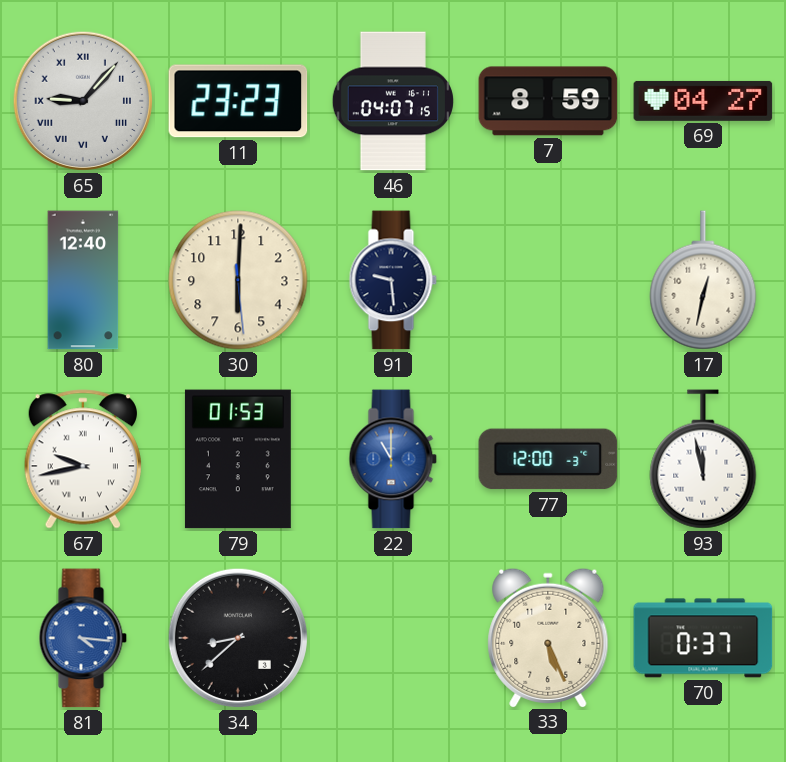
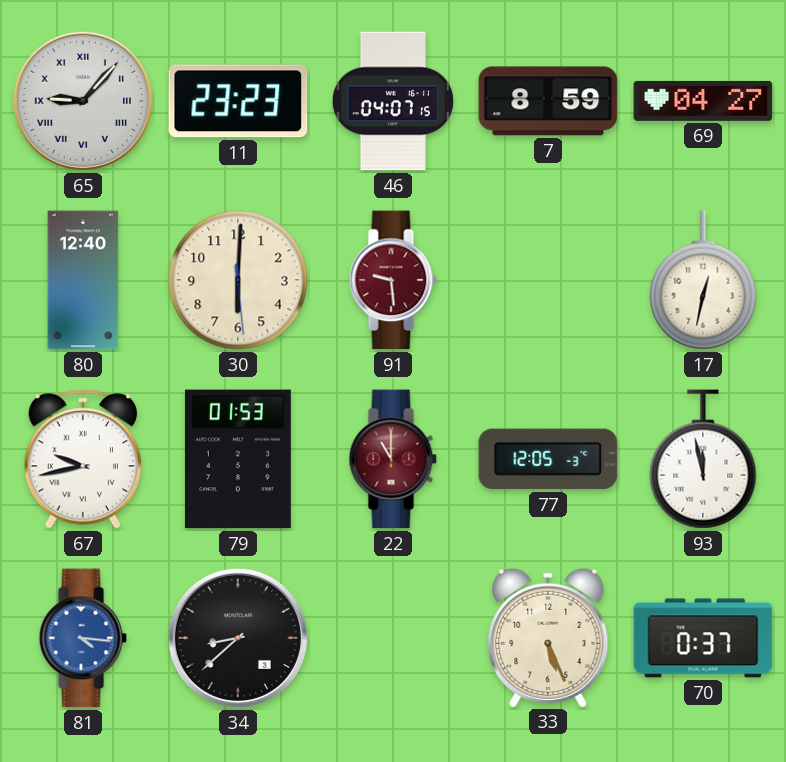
91 dial: navy -> burgundy (393, 280)
22 dial: blue -> burgundy (393, 459)
77: 12:00 -> 12:05 (548, 459)
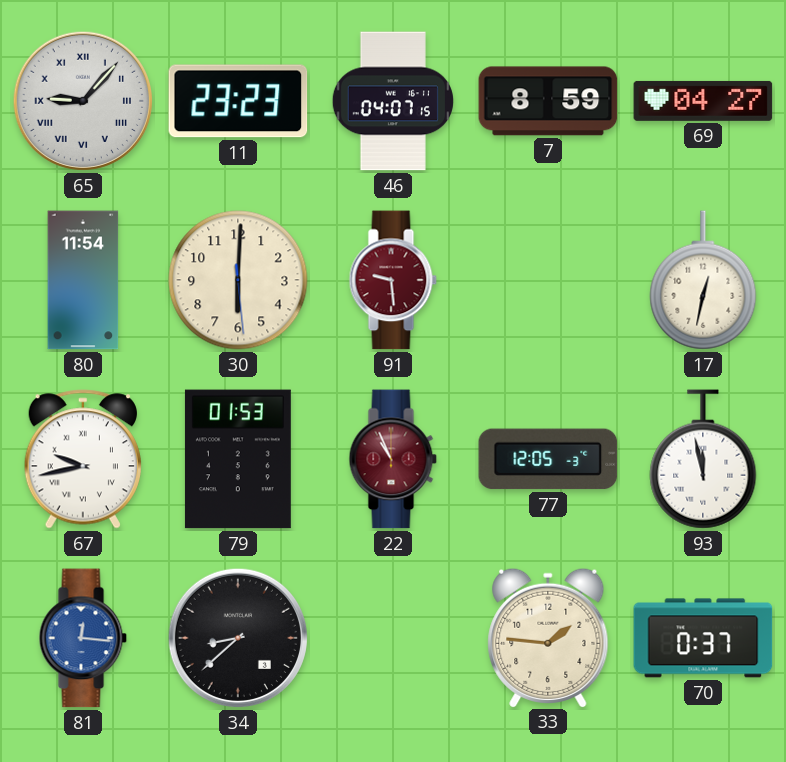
80: 12:40 -> 11:54 (83, 280)
22: 11:00 -> 10:56 (393, 459)
81: 4:16 -> 12:16 (83, 638)
33: 5:26 -> 1:46 (548, 637)
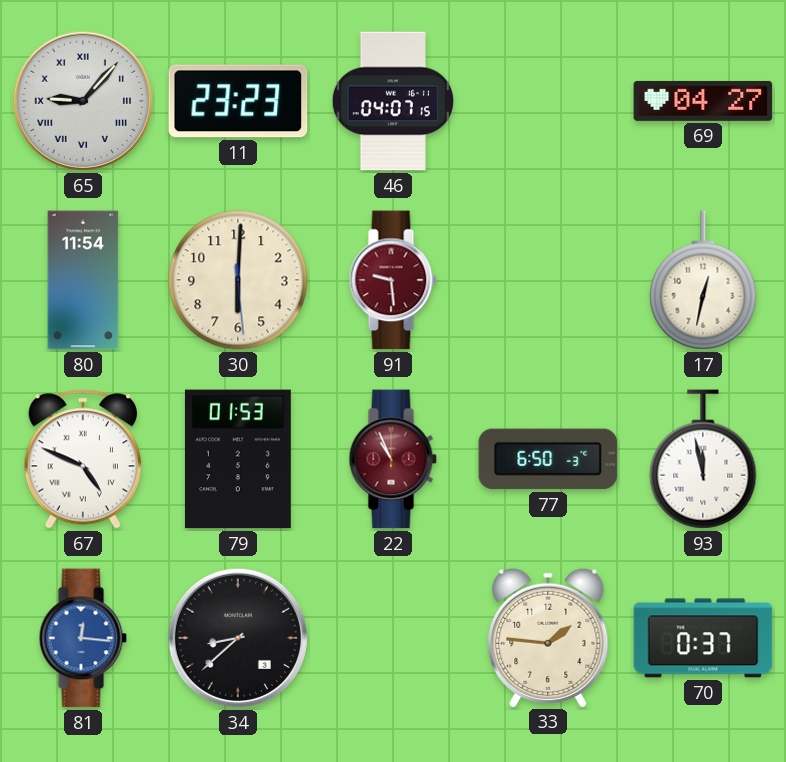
7: 8:59 -> none (548, 101)
67: 9:43 -> 4:49 (83, 459)
77: 12:05 -> 6:50 (548, 459)
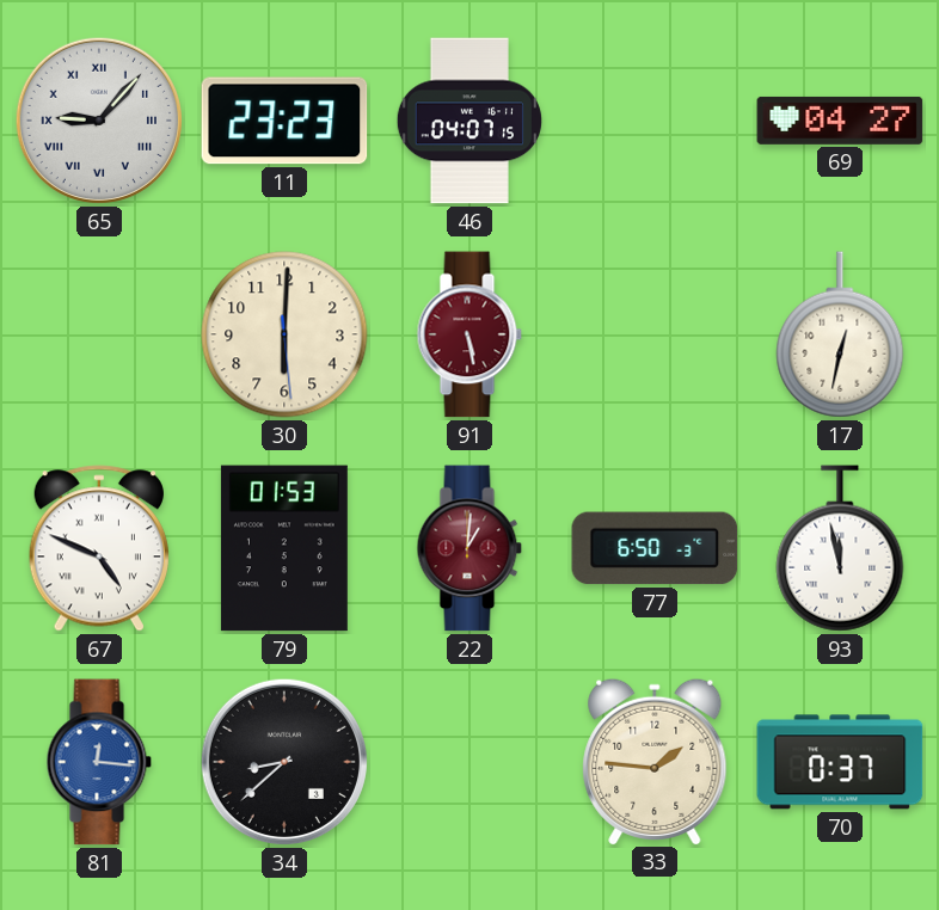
80: 11:54 -> none (83, 280)
91: 9:29 -> 5:28 (469, 334)
22: 10:56 -> 1:01 (469, 548)
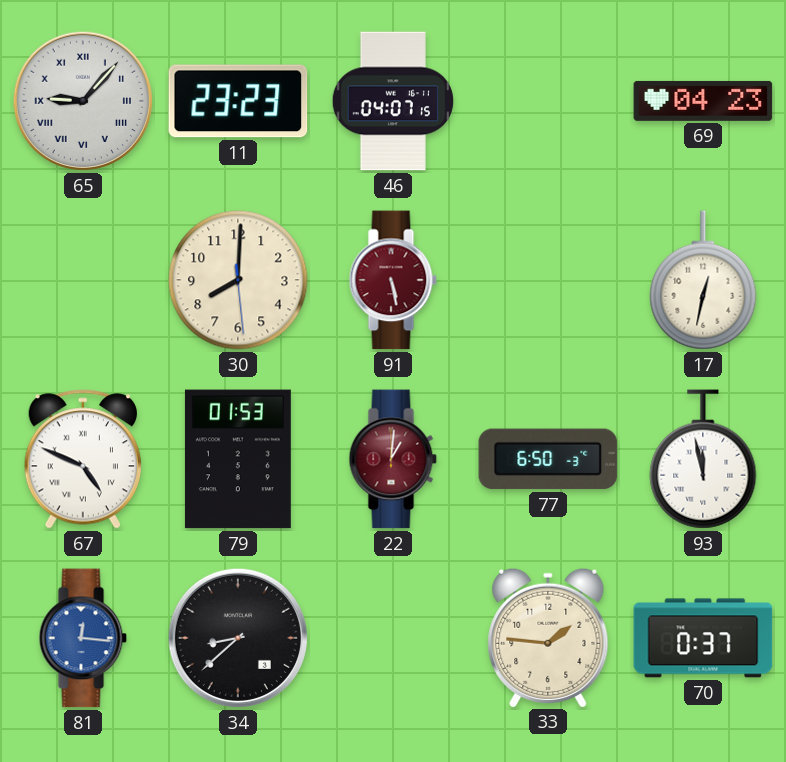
69: 04:27 -> 04:23 (703, 101)
30: 6:00 -> 8:00 (238, 280)
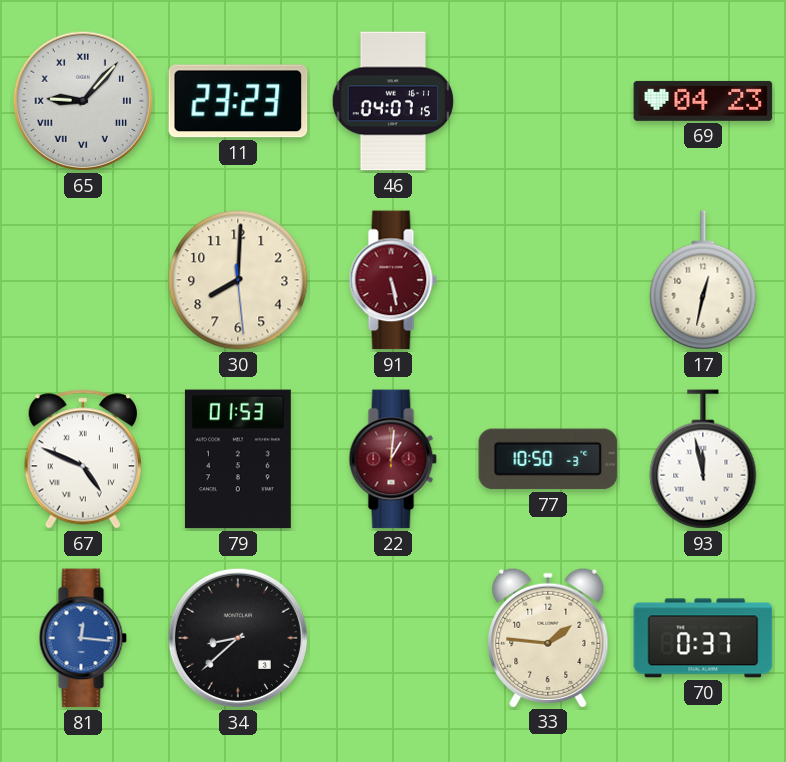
77: 6:50 -> 10:50 (548, 459)
